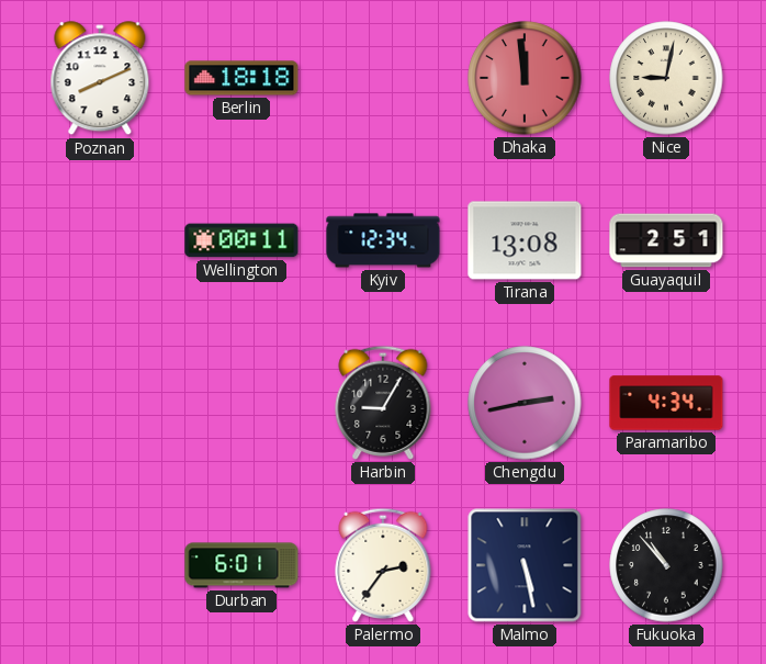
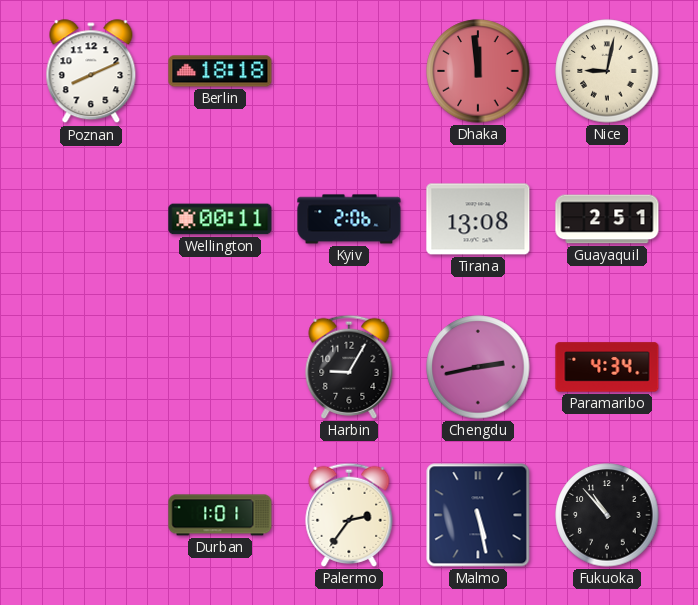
Kyiv: 12:34 -> 2:06 (349, 219)
Durban: 6:01 -> 1:01 (220, 515)
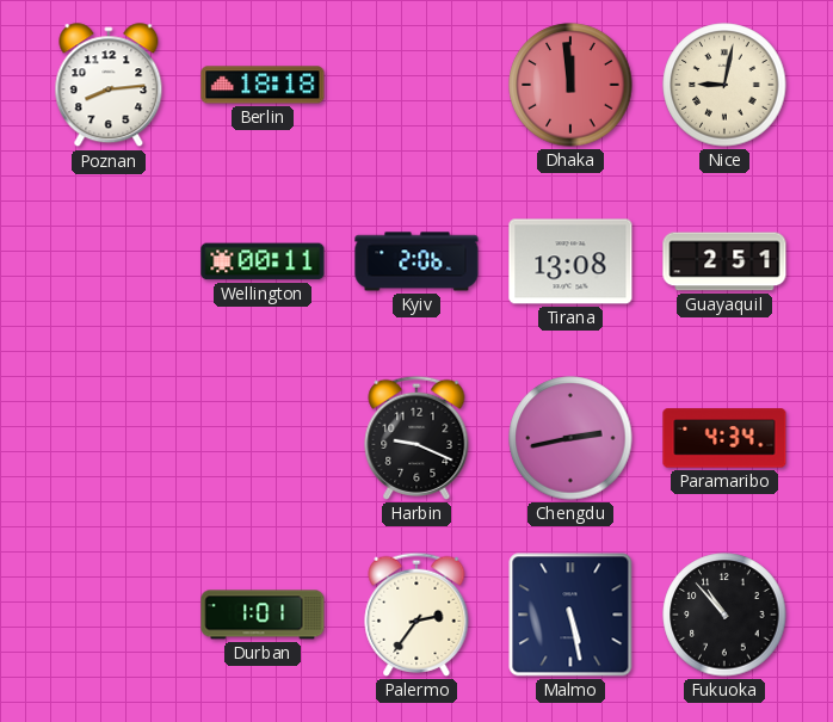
Poznan: 8:11 -> 8:14 (109, 86)
Harbin: 9:05 -> 9:19 (416, 438)
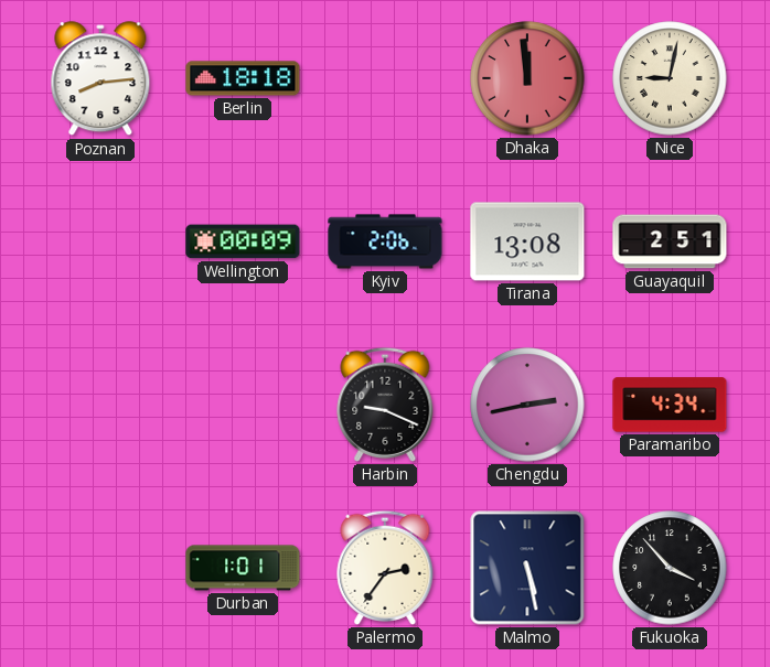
Wellington: 00:11 -> 00:09 (243, 241)
Fukuoka: 10:53 -> 3:53 (670, 568)
